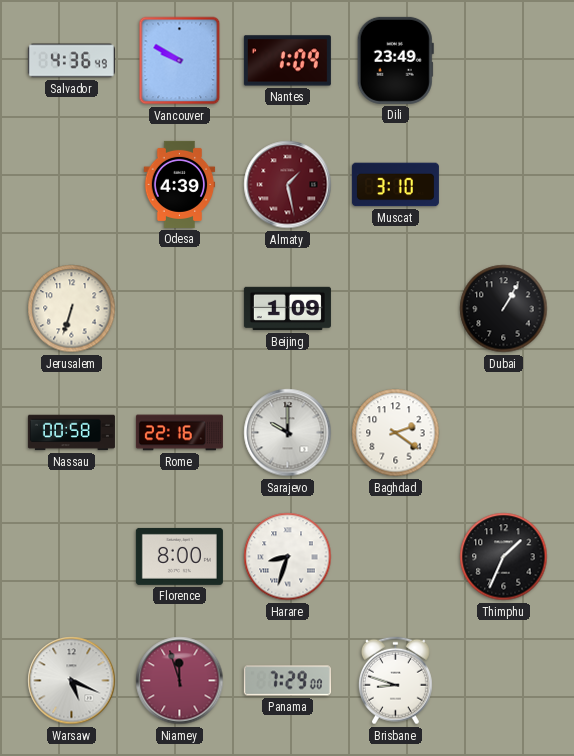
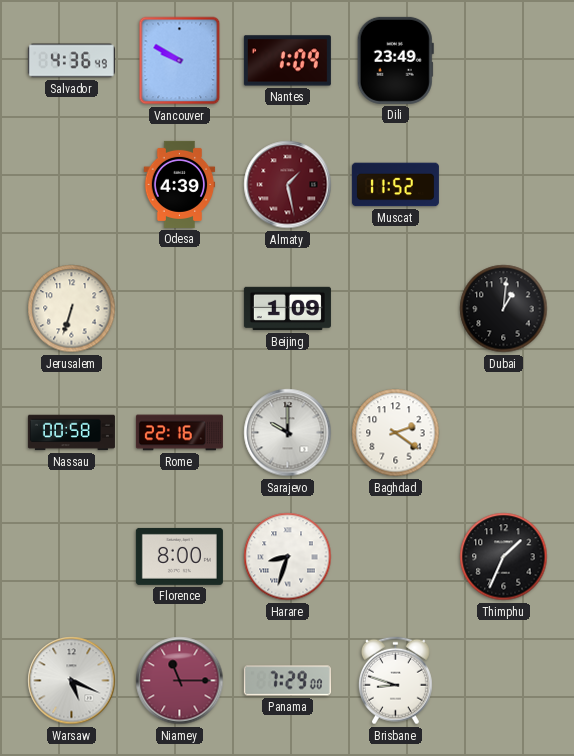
Muscat: 3:10 -> 11:52 (395, 185)
Dubai: 1:05 -> 1:01 (504, 309)
Niamey: 11:57 -> 11:15 (180, 681)
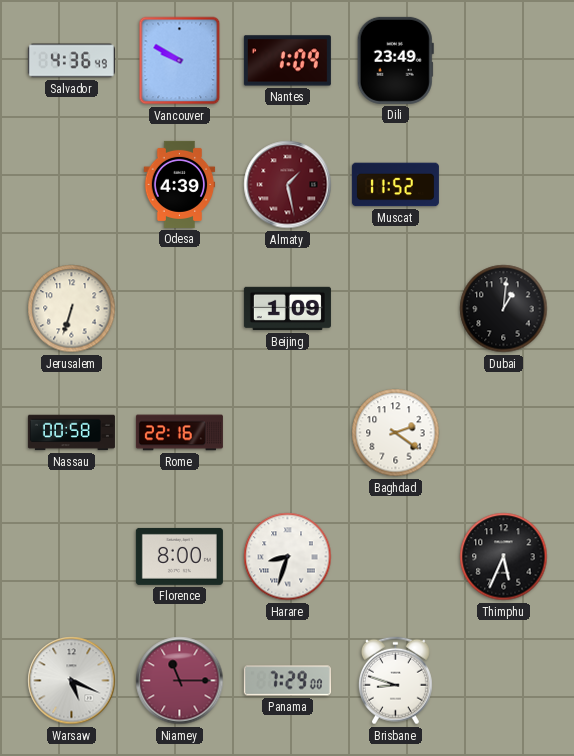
Sarajevo: 10:00 -> none (288, 433)
Thimphu: 1:34 -> 5:34 (504, 557)
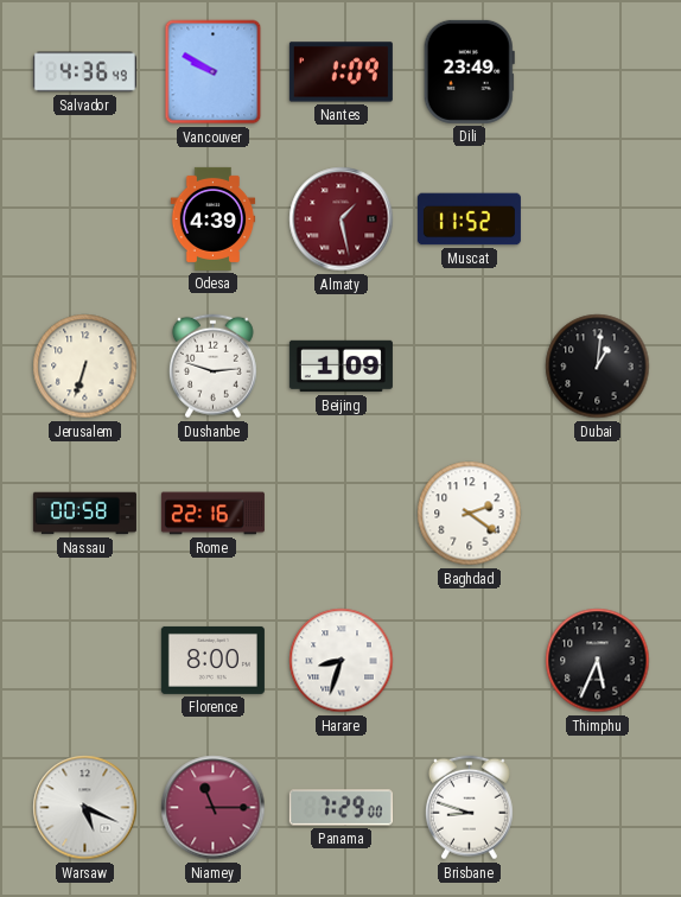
Dushanbe: none -> 2:48 (212, 367)
